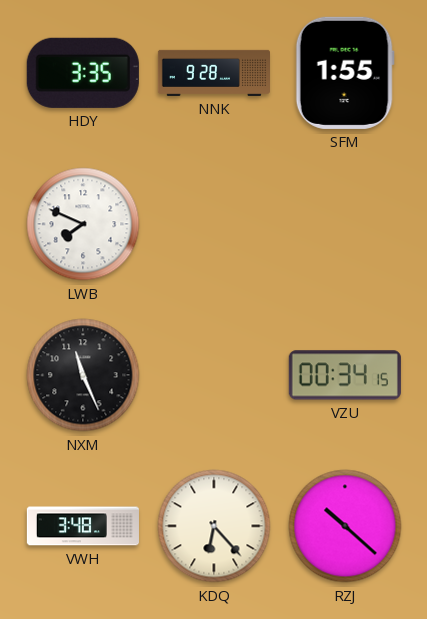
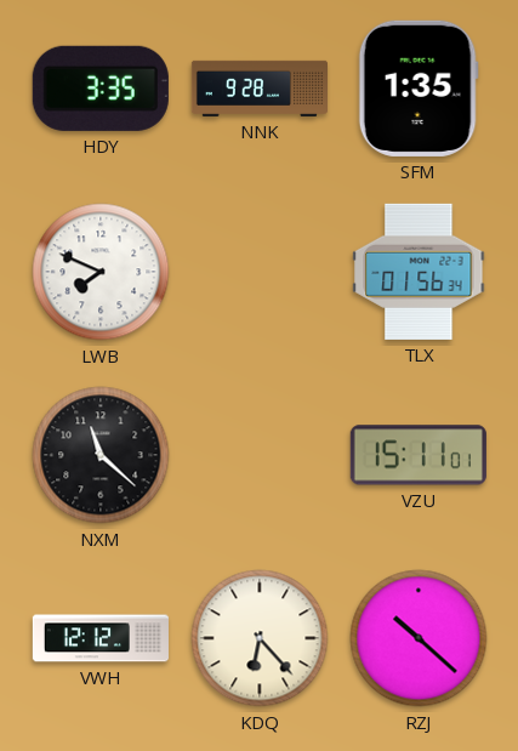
SFM: 1:55 -> 1:35 (419, 89)
TLX: none -> 01:56 (419, 272)
NXM: 11:26 -> 11:22 (101, 455)
VZU: 00:34 -> 15:11 (419, 455)
VWH: 3:48 -> 12:12 (101, 638)
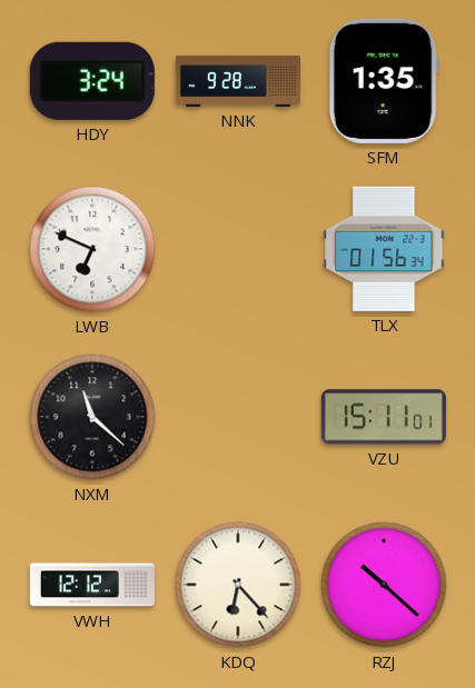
HDY: 3:35 -> 3:24 (92, 81)
LWB: 7:49 -> 6:49 (92, 249)
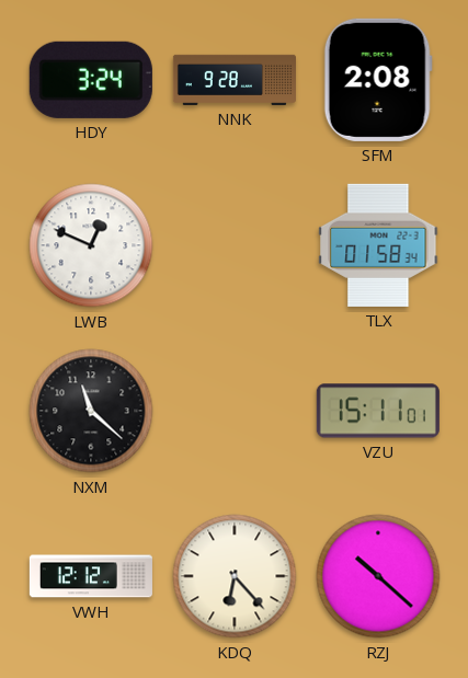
SFM: 1:35 -> 2:08 (378, 80)
LWB: 6:49 -> 12:49 (91, 245)
TLX: 01:56 -> 01:58 (378, 245)
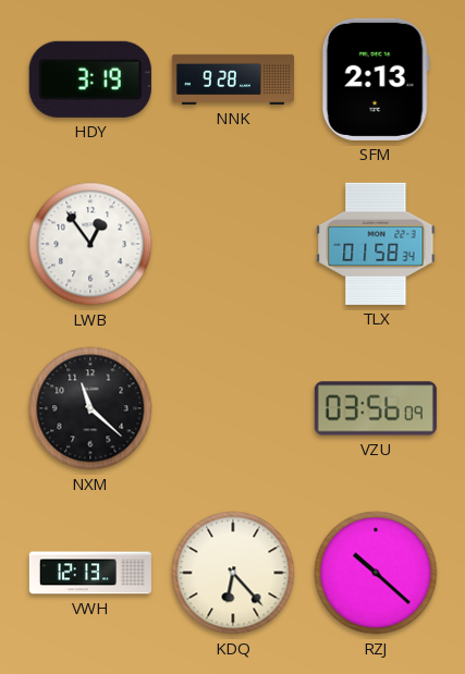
HDY: 3:24 -> 3:19 (90, 79)
SFM: 2:08 -> 2:13 (376, 79)
LWB: 12:49 -> 12:54 (90, 244)
VZU: 15:11 -> 03:56 (376, 408)
VWH: 12:12 -> 12:13 (90, 573)
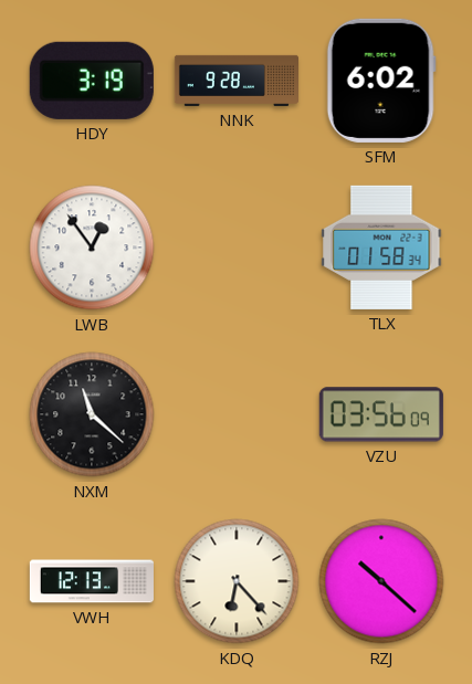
SFM: 2:13 -> 6:02 (381, 81)
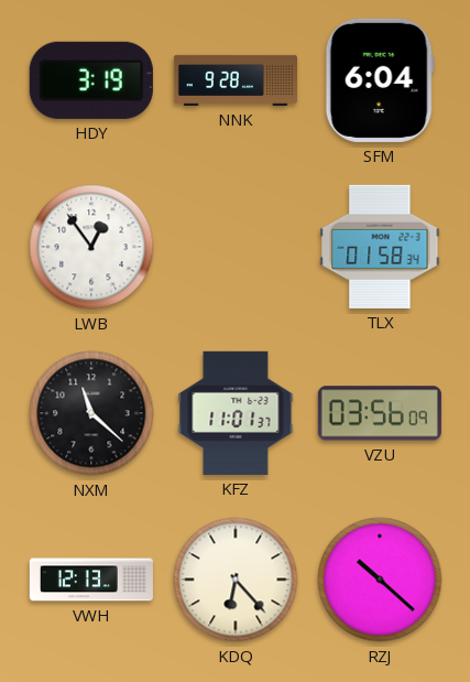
SFM: 6:02 -> 6:04 (380, 80)
KFZ: none -> 11:01 (236, 413)
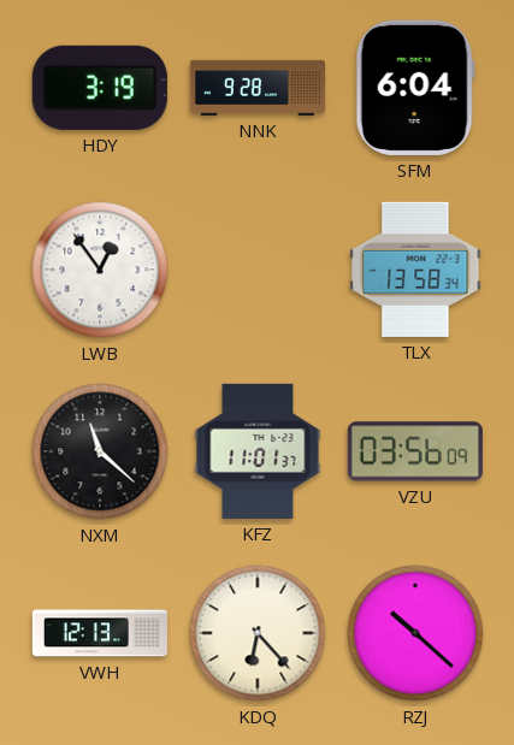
TLX: 01:58 -> 13:58 (415, 270)
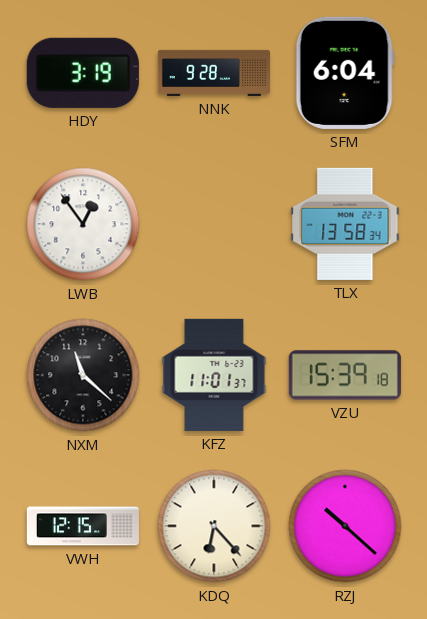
VZU: 03:56 -> 15:39 (345, 375)
VWH: 12:13 -> 12:15 (83, 526)
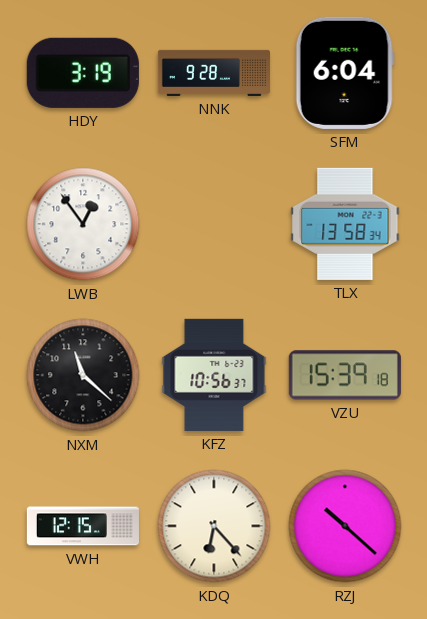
KFZ: 11:01 -> 10:56 (214, 375)
